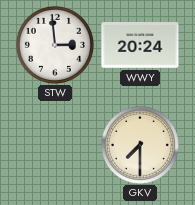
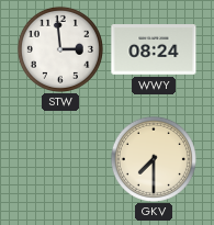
WWY: 20:24 -> 08:24 (154, 50)
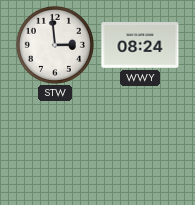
GKV: 7:30 -> none (154, 159)
